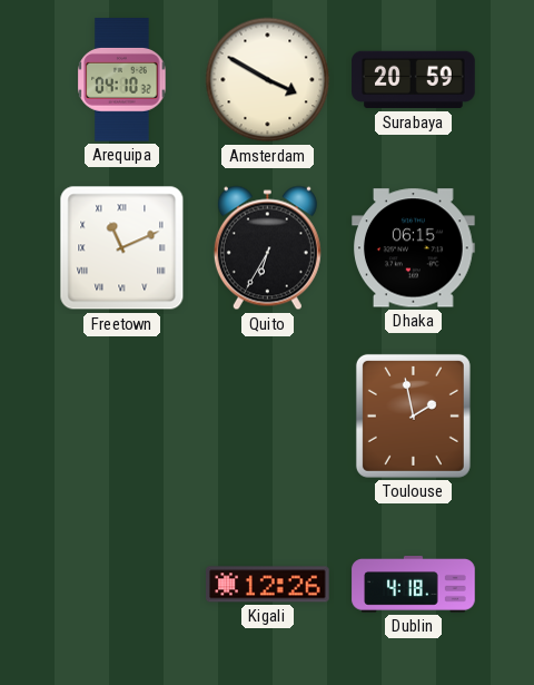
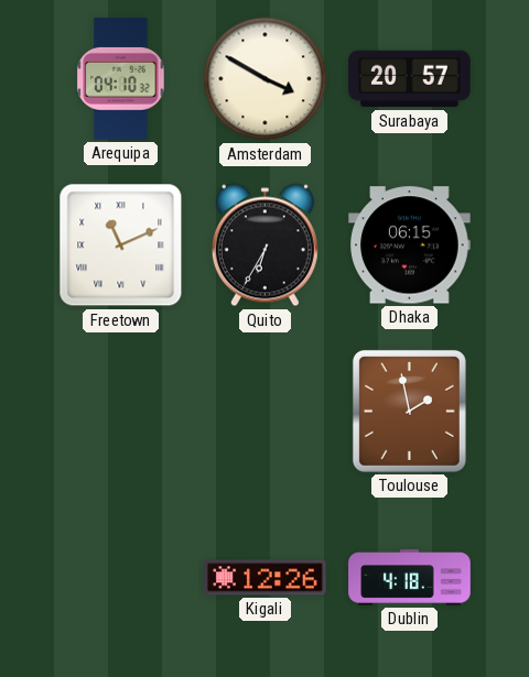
Surabaya: 20:59 -> 20:57 (410, 79)
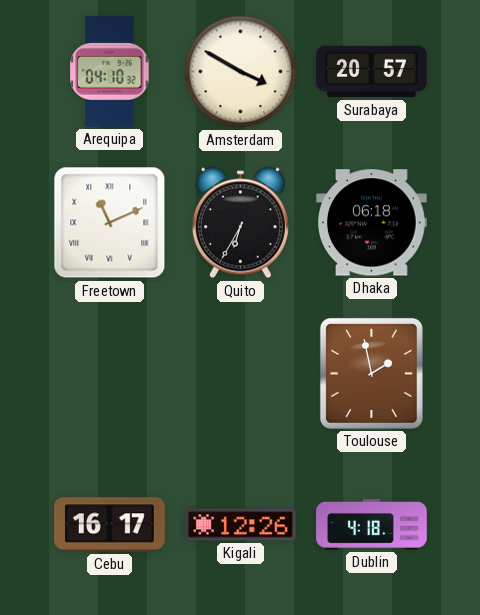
Dhaka: 06:15 -> 06:18 (372, 223)
Cebu: none -> 16:17 (110, 525)
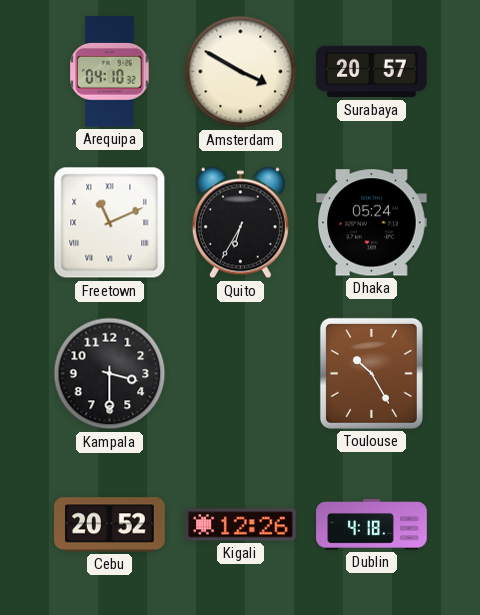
Dhaka: 06:18 -> 05:24 (372, 223)
Kampala: none -> 3:30 (110, 374)
Toulouse: 1:58 -> 10:25 (371, 373)
Cebu: 16:17 -> 20:52 (110, 525)
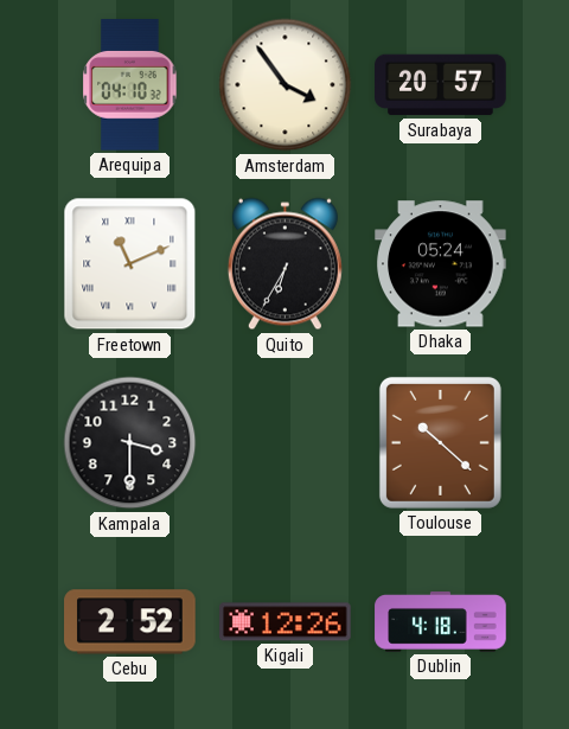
Amsterdam: 3:50 -> 3:54 (286, 85)
Toulouse: 10:25 -> 10:22 (440, 442)
Cebu: 20:52 -> 2:52 (130, 622)
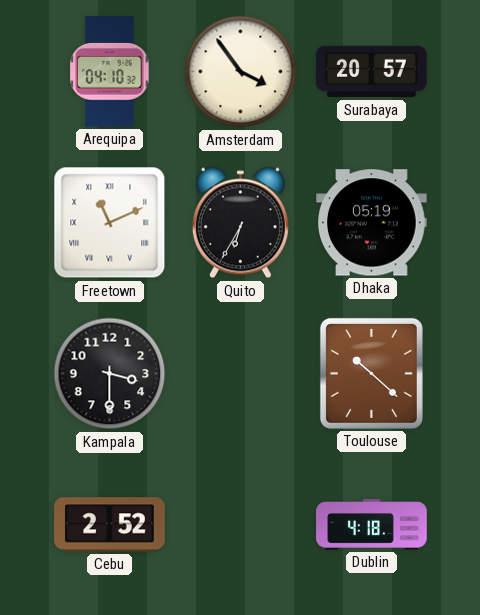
Dhaka: 05:24 -> 05:19 (372, 223)
Kigali: 12:26 -> none (286, 622)
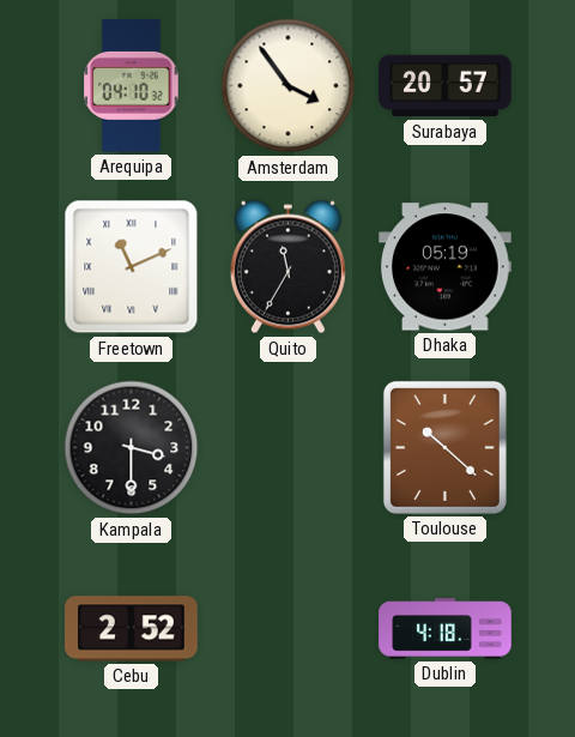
Quito: 6:35 -> 11:35 (287, 267)
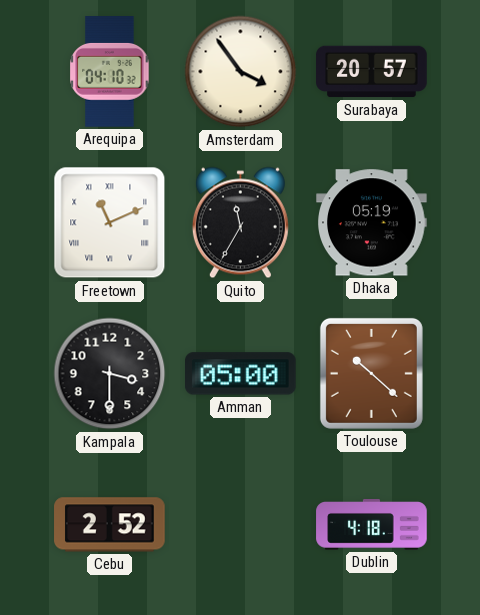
Amman: none -> 05:00 (241, 374)
